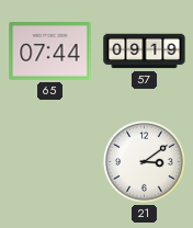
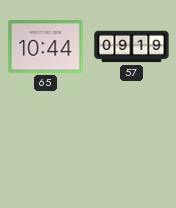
65: 07:44 -> 10:44 (46, 47)
21: 3:09 -> none (144, 161)
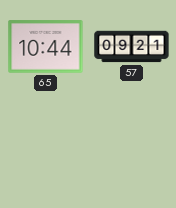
57: 09:19 -> 09:21 (132, 47)
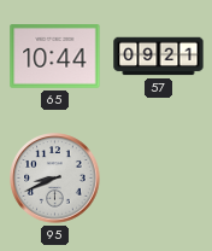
95: none -> 8:41 (55, 179)
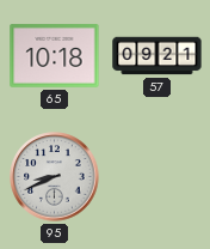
65: 10:44 -> 10:18 (55, 56)
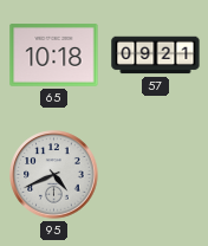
95: 8:41 -> 4:41 (54, 175)
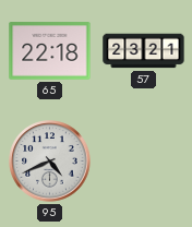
65: 10:18 -> 22:18 (50, 51)
57: 09:21 -> 23:21 (144, 51)
